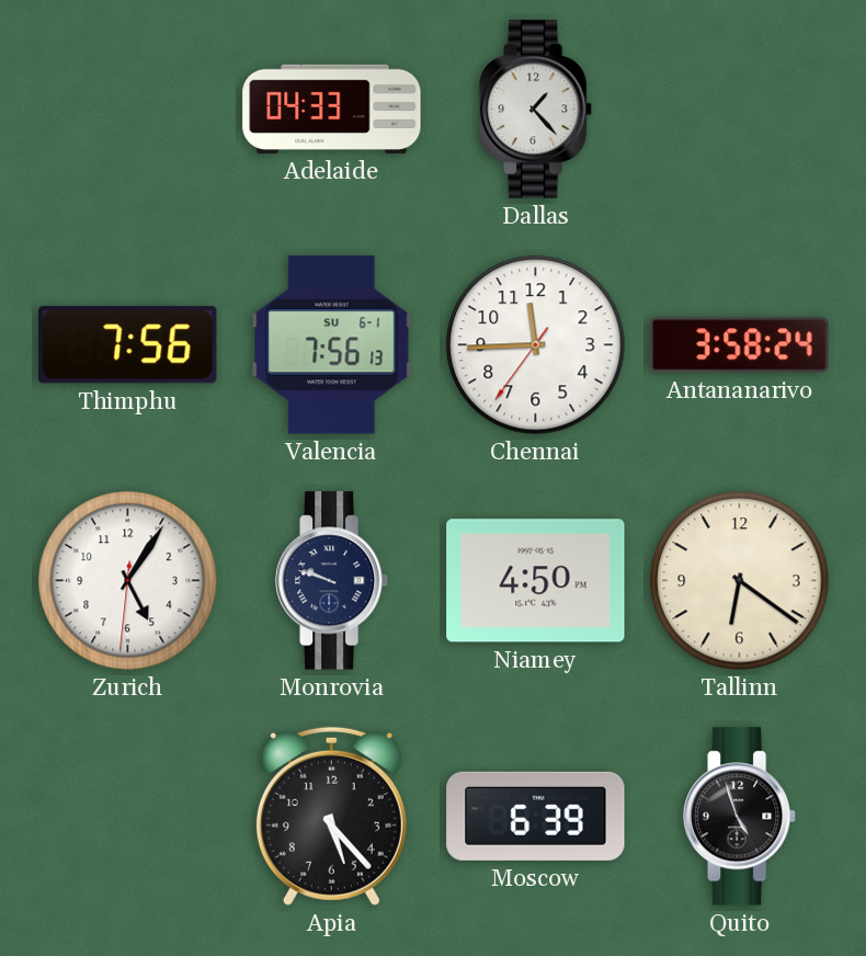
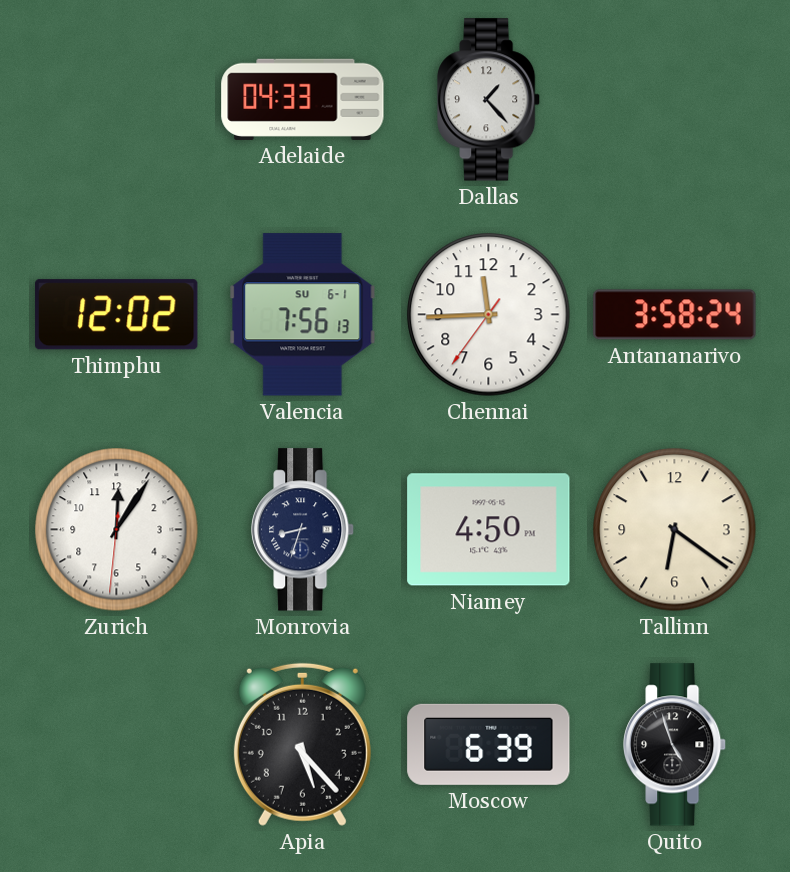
Thimphu: 7:56 -> 12:02 (117, 315)
Zurich: 5:05 -> 12:05 (117, 530)
Monrovia: 9:48 -> 8:33 (304, 530)
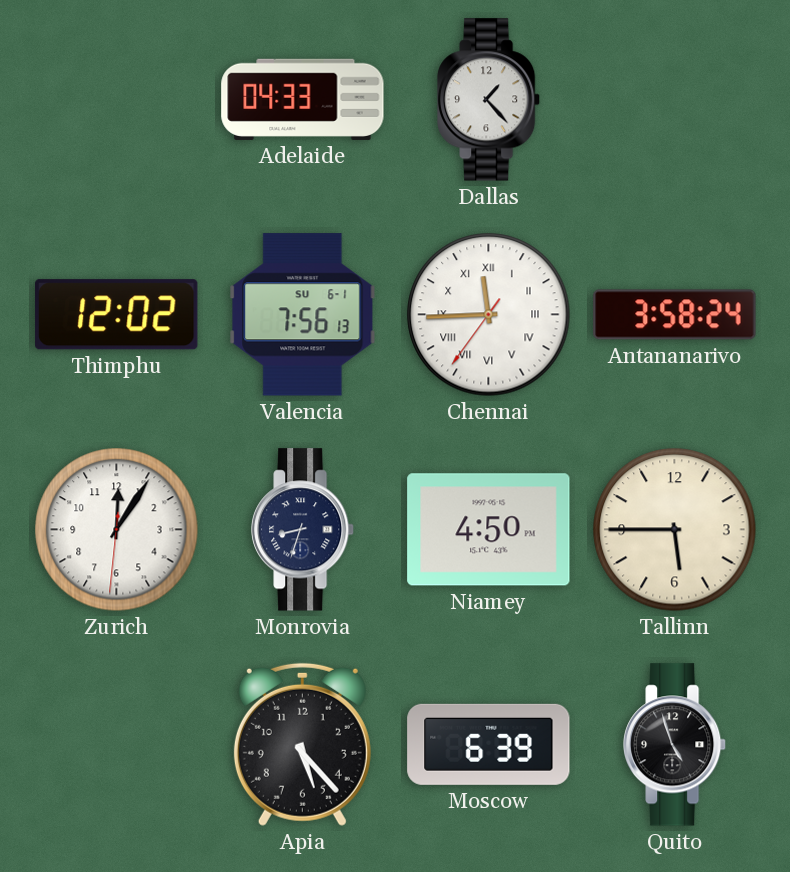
Chennai numerals: Arabic -> Roman (489, 315)
Tallinn: 6:21 -> 5:45 (675, 530)
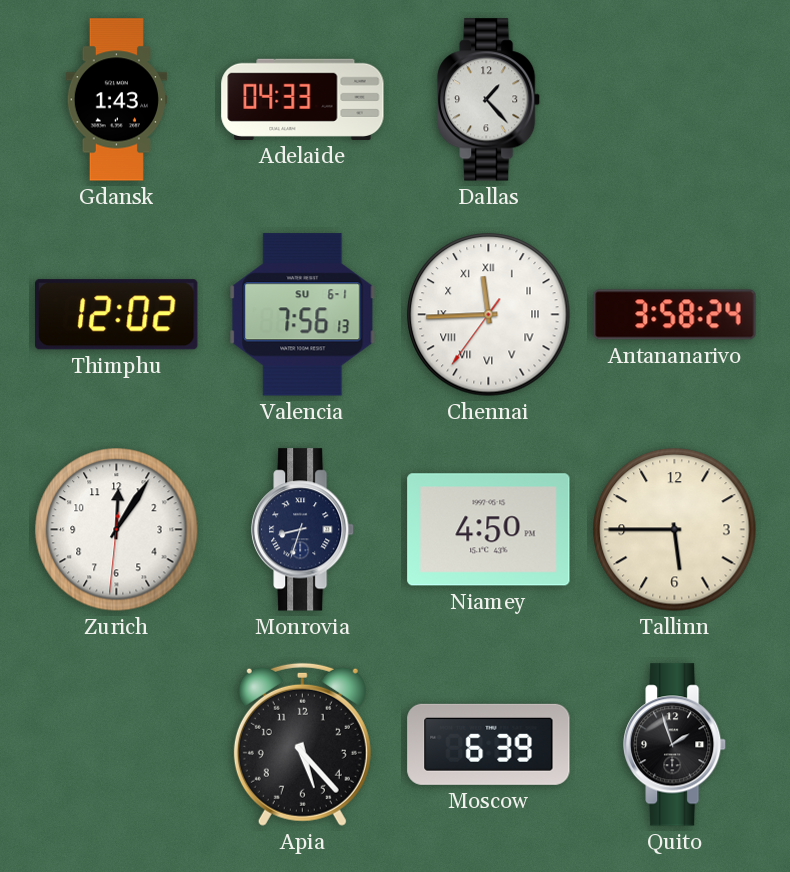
Gdansk: none -> 1:43 (116, 100)
Quito: 4:57 -> 1:57 (676, 745)
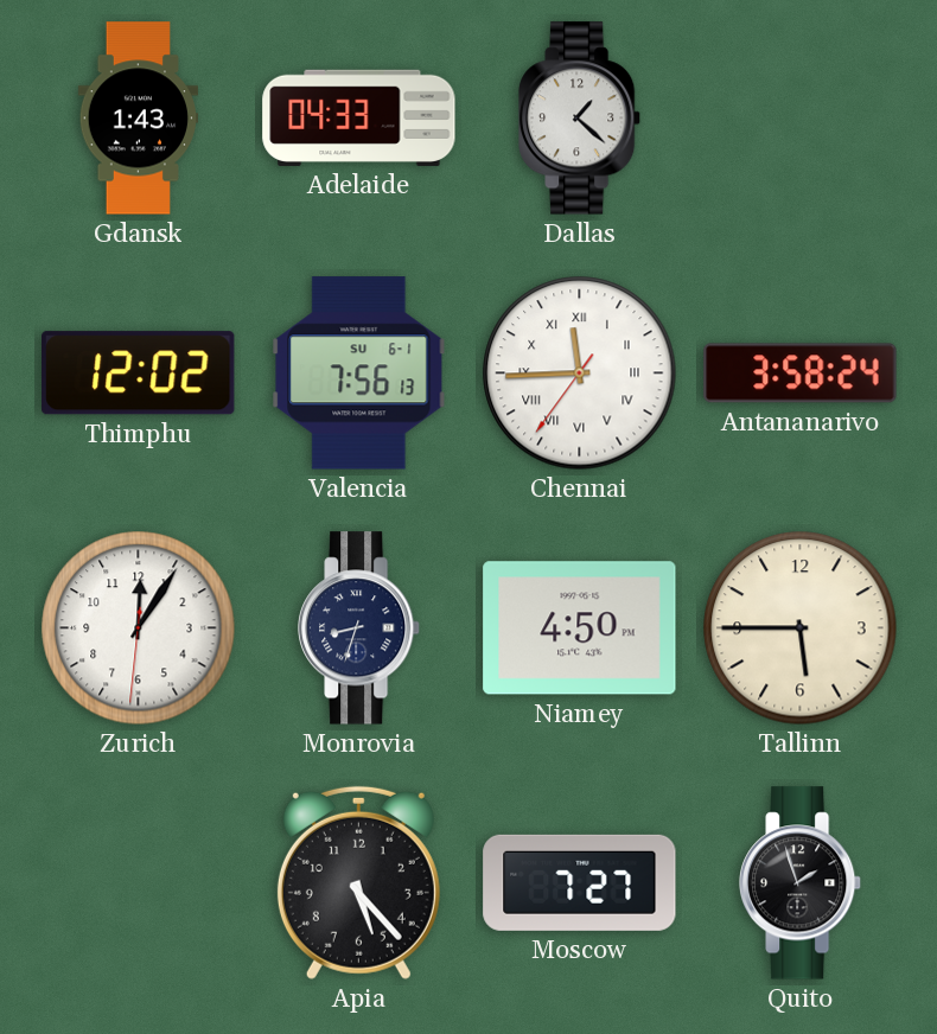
Dallas: 1:23 -> 1:22 (581, 119)
Moscow: 6:39 -> 7:27 (580, 882)
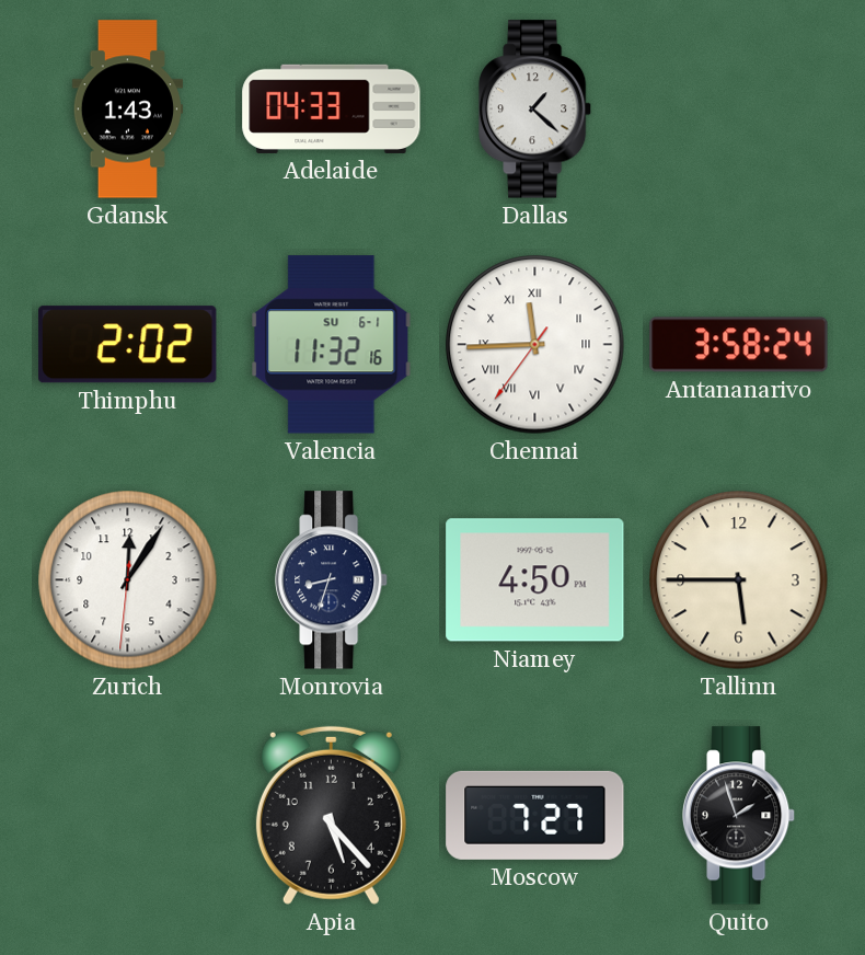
Thimphu: 12:02 -> 2:02 (128, 345)
Valencia: 7:56 -> 11:32 (332, 345)
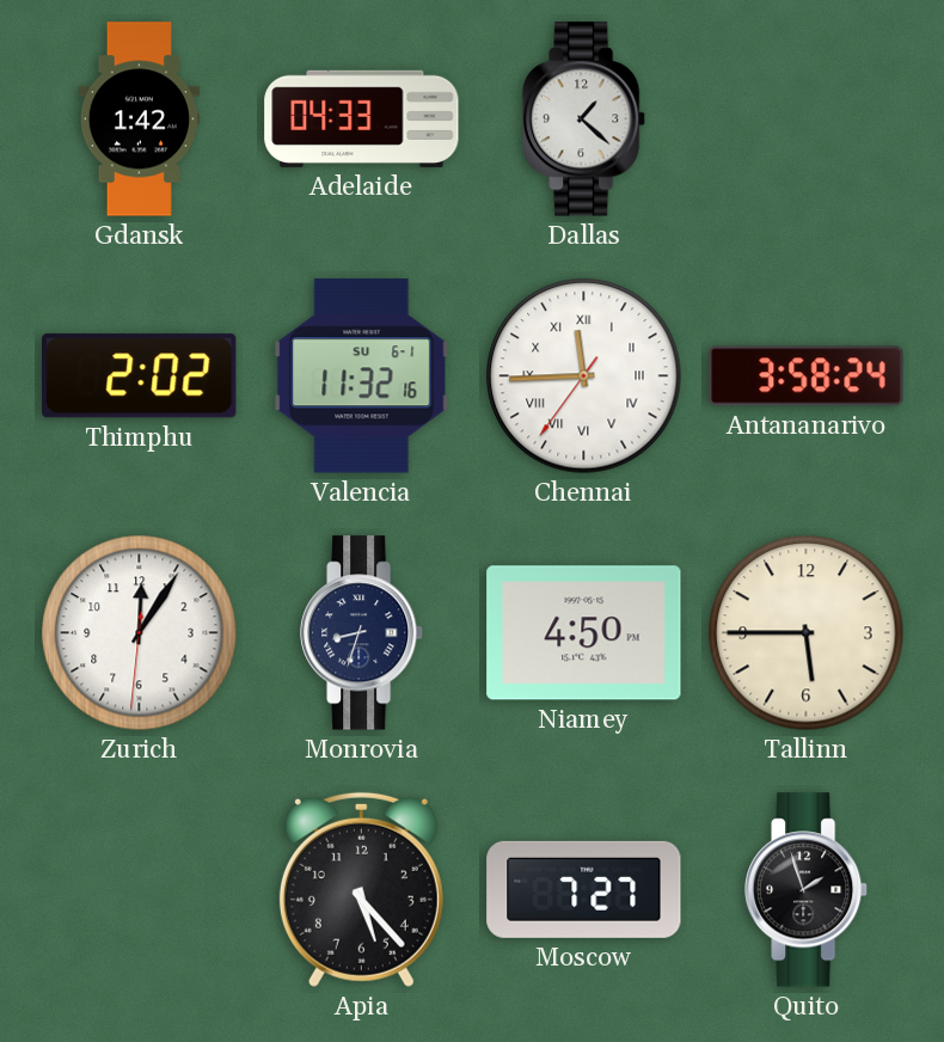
Gdansk: 1:43 -> 1:42 (139, 119)
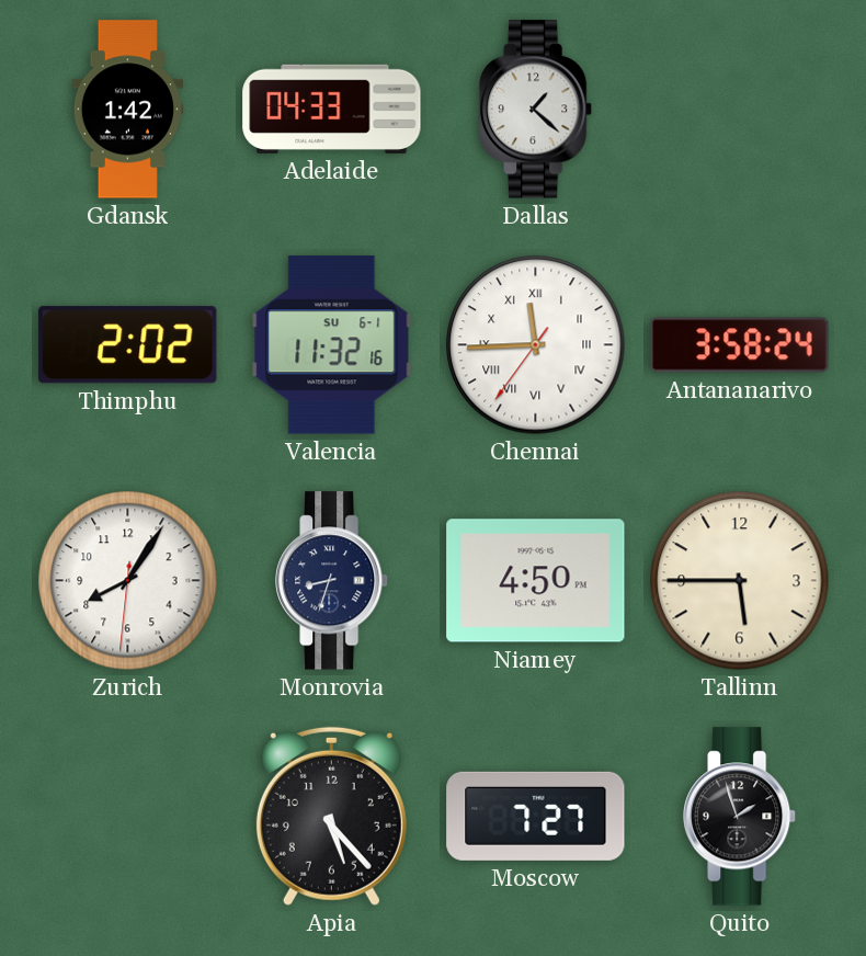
Zurich: 12:05 -> 8:05 (128, 581)
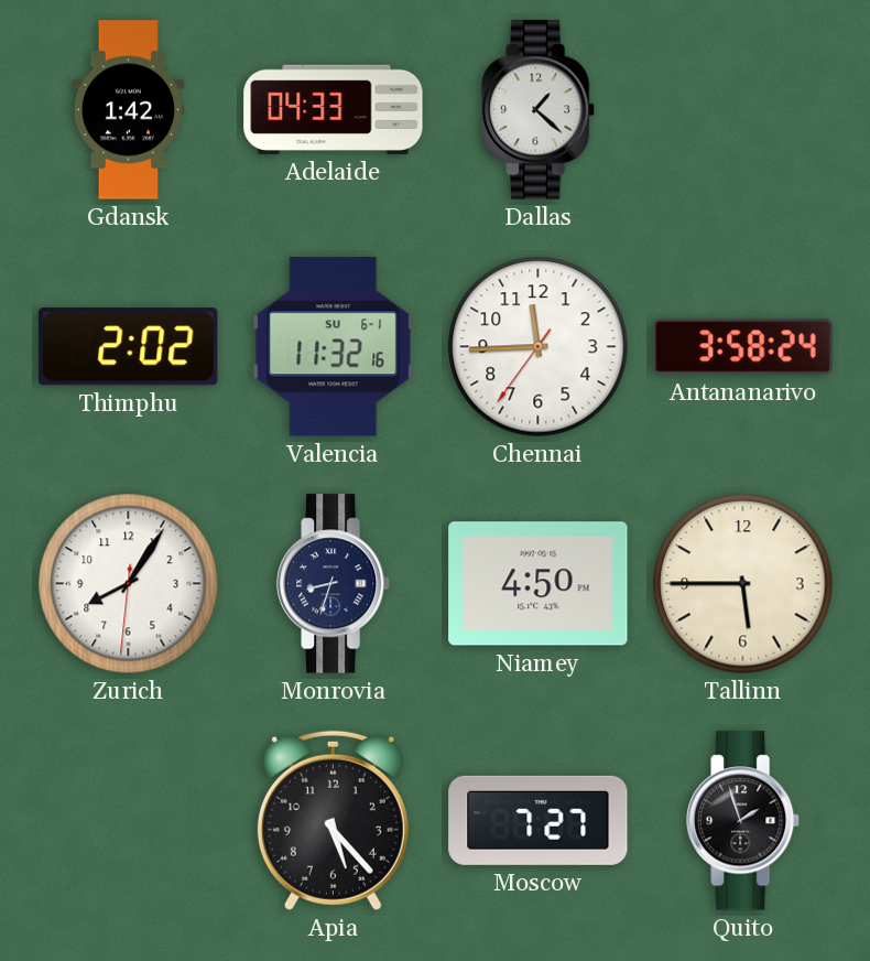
Chennai numerals: Roman -> Arabic (539, 347)
